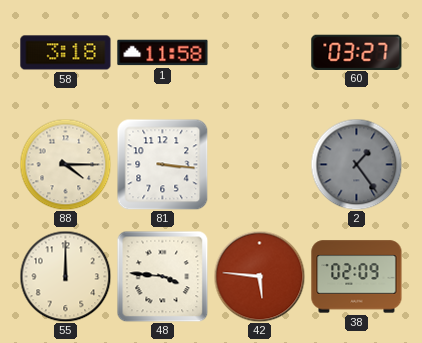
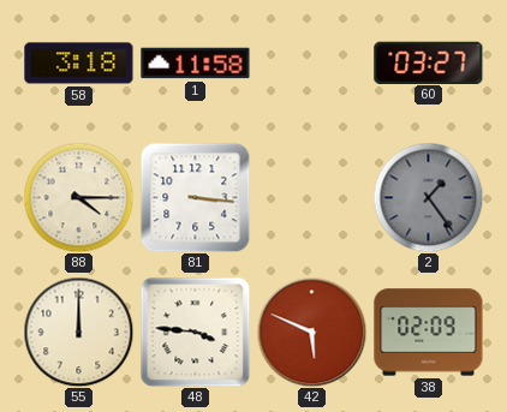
42: 5:46 -> 5:49 (311, 332)
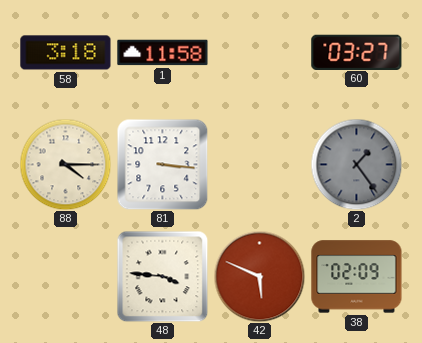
55: 12:00 -> none (78, 332)
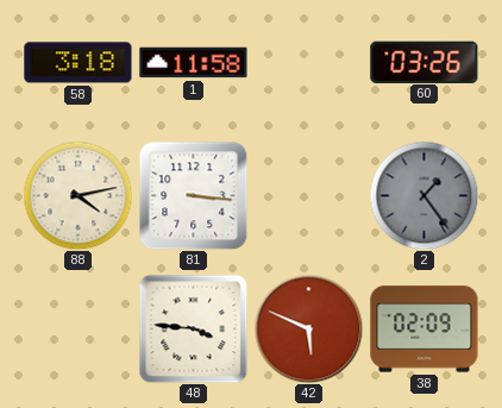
60: 03:27 -> 03:26 (425, 62)
88: 4:15 -> 4:13 (77, 195)
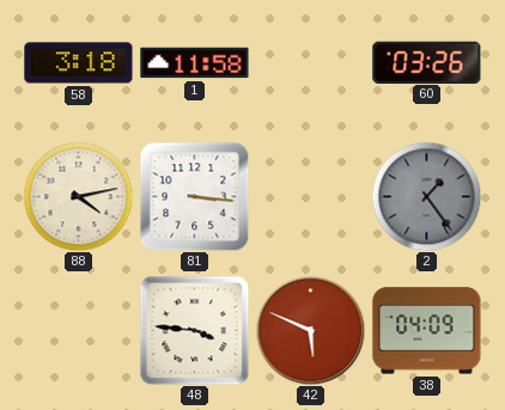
38: 02:09 -> 04:09 (427, 331)
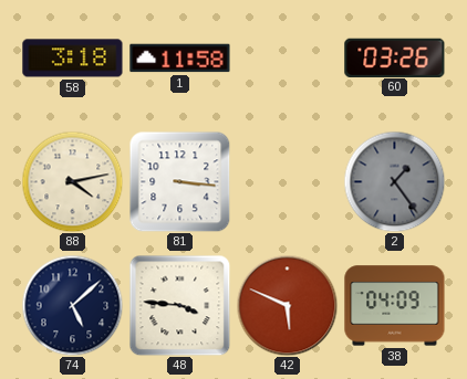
74: none -> 5:08 (72, 305)
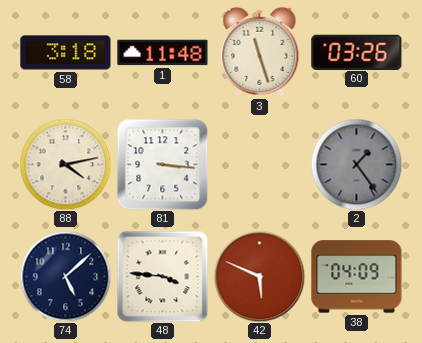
1: 11:58 -> 11:48 (163, 53)
3: none -> 11:27 (260, 52)
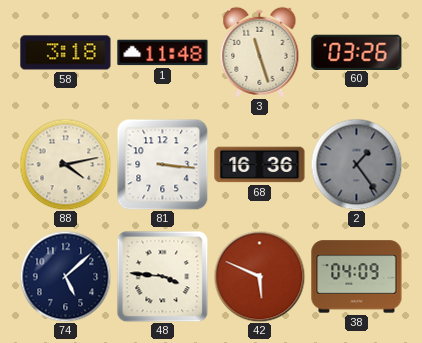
68: none -> 16:36 (260, 165)
